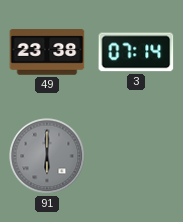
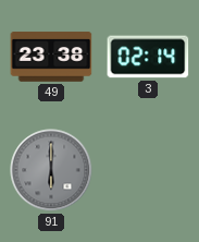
3: 07:14 -> 02:14 (148, 57)
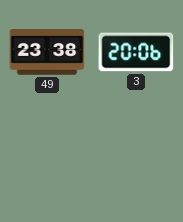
3: 02:14 -> 20:06 (136, 52)
91: 6:00 -> none (51, 170)
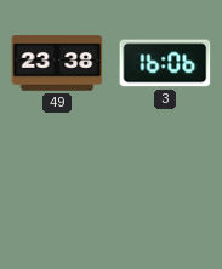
3: 20:06 -> 16:06 (165, 63)
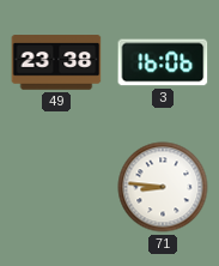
71: none -> 8:46 (163, 187)
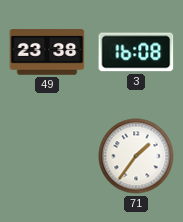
3: 16:06 -> 16:08 (136, 52)
71: 8:46 -> 1:36 (136, 156)
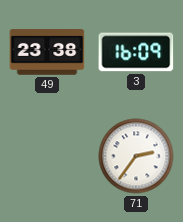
3: 16:08 -> 16:09 (136, 52)
71: 1:36 -> 2:36 (136, 156)
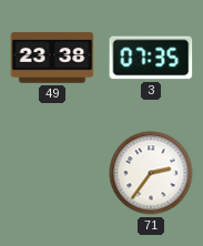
3: 16:09 -> 07:35 (151, 58)
